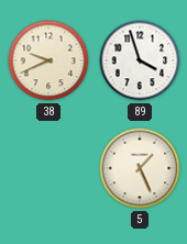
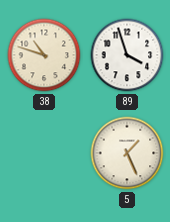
38: 9:41 -> 10:48 (44, 55)
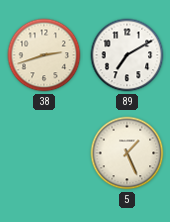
38: 10:48 -> 2:42 (44, 55)
89: 3:57 -> 7:10 (127, 55)
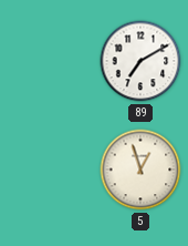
38: 2:42 -> none (44, 55)
5: 1:26 -> 12:57 (140, 170)
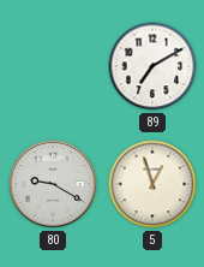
80: none -> 9:20 (53, 184)
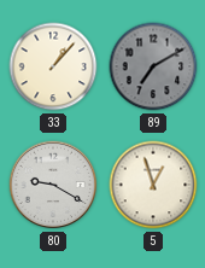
33: none -> 1:07 (53, 66)
89 dial: white -> grey (153, 66)
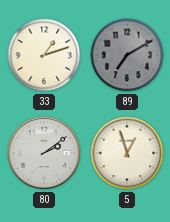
33: 1:07 -> 1:12 (44, 55)
80: 9:20 -> 2:09 (44, 153)
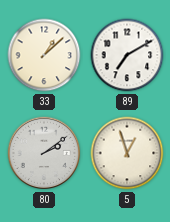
33: 1:12 -> 1:08 (44, 55)
89 dial: grey -> white (127, 55)
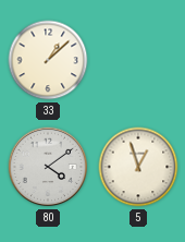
89: 7:10 -> none (127, 55)
80: 2:09 -> 4:09 (48, 167)
